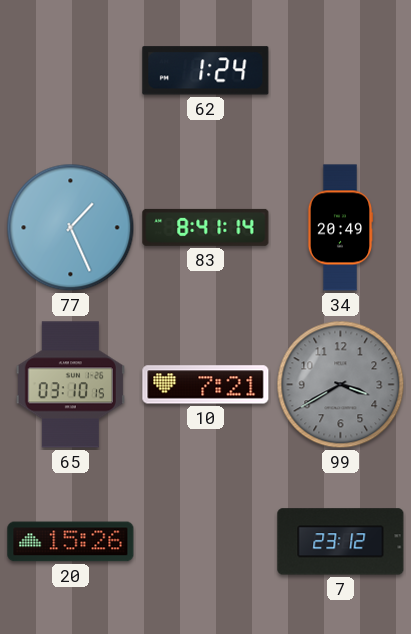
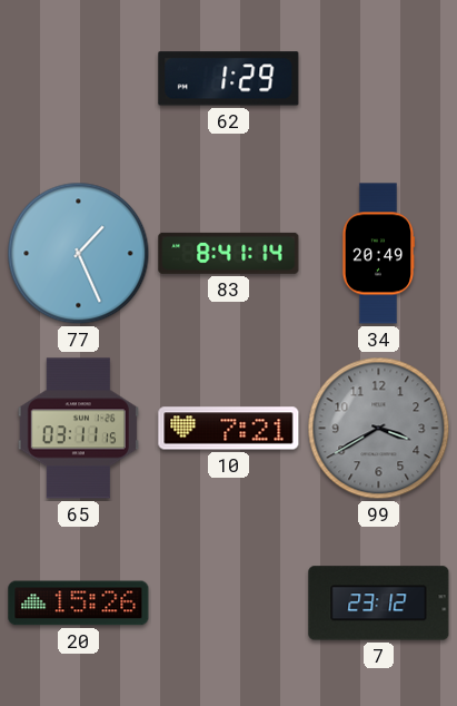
62: 1:24 -> 1:29 (229, 79)
65: 03:10 -> 03:11 (78, 429)
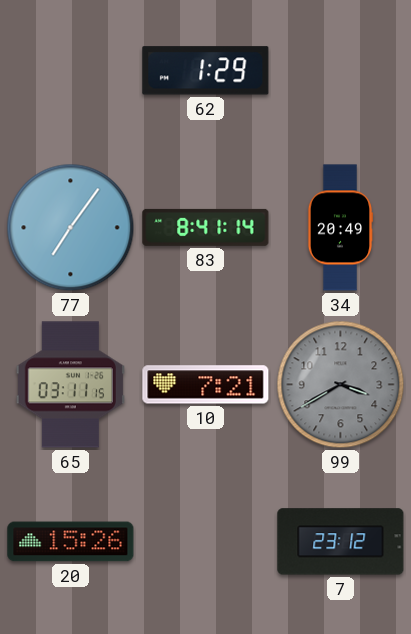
77: 1:26 -> 7:06 (71, 228)
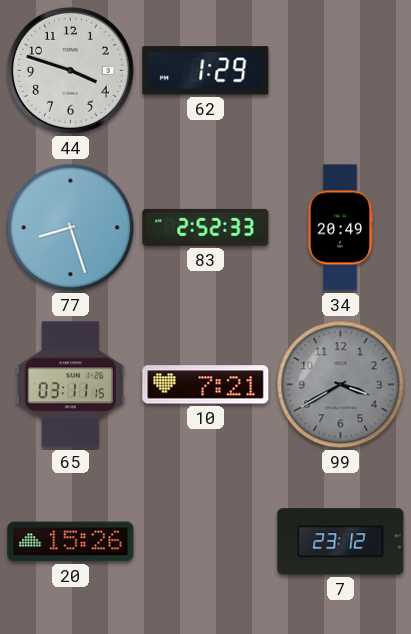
44: none -> 3:48 (70, 70)
77: 7:06 -> 8:27 (71, 228)
83: 8:41 -> 2:52 (206, 227)
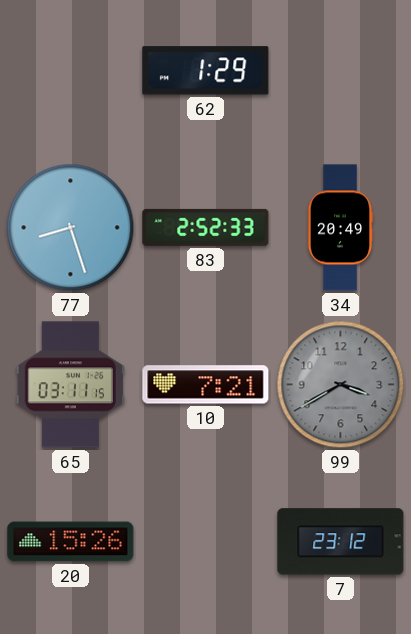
44: 3:48 -> none (70, 70)
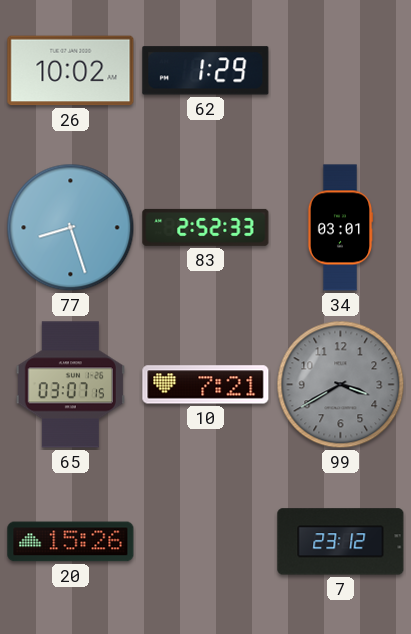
26: none -> 10:02 (71, 71)
34: 20:49 -> 03:01 (340, 228)
65: 03:11 -> 03:07 (70, 385)
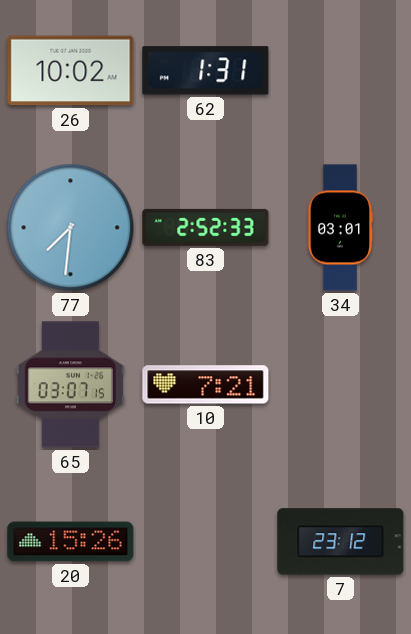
62: 1:29 -> 1:31 (206, 71)
77: 8:27 -> 7:31 (71, 228)
99: 3:40 -> none (341, 385)
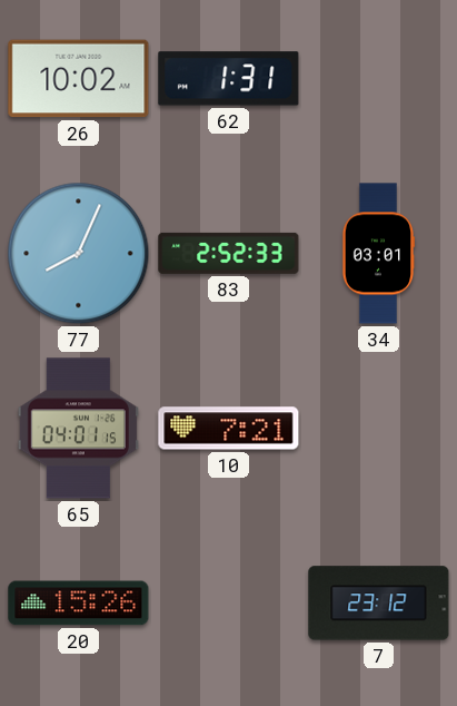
77: 7:31 -> 8:04 (79, 254)
65: 03:07 -> 04:01 (78, 429)
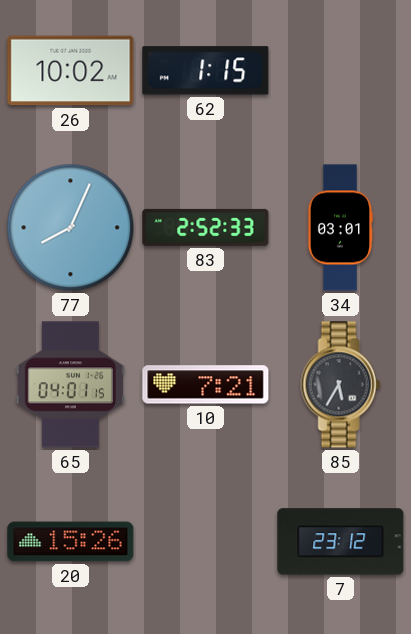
62: 1:31 -> 1:15 (206, 71)
85: none -> 5:35 (341, 385)
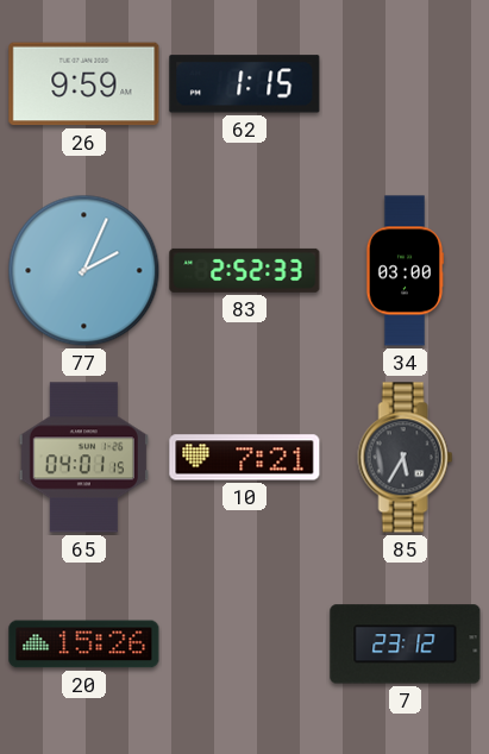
26: 10:02 -> 9:59 (84, 84)
77: 8:04 -> 2:04 (84, 271)
34: 03:01 -> 03:00 (405, 271)
